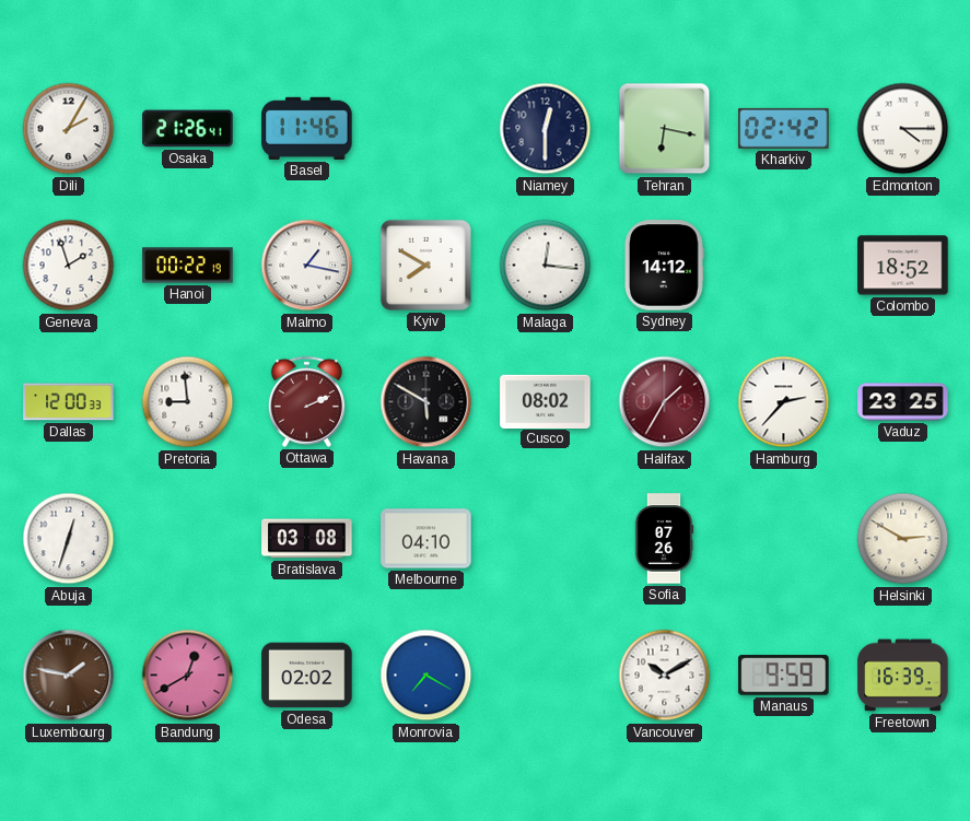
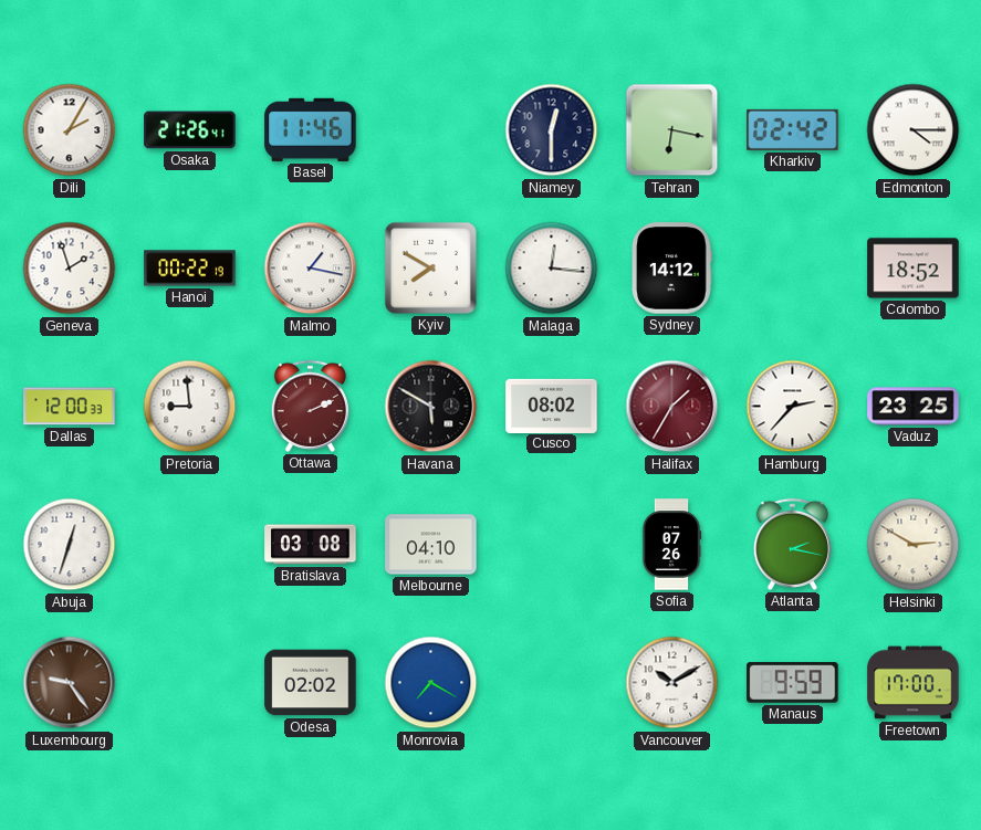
Atlanta: none -> 2:17 (792, 544)
Luxembourg: 1:47 -> 9:24 (70, 683)
Bandung: 12:40 -> none (188, 676)
Freetown: 16:39 -> 17:00 (914, 683)
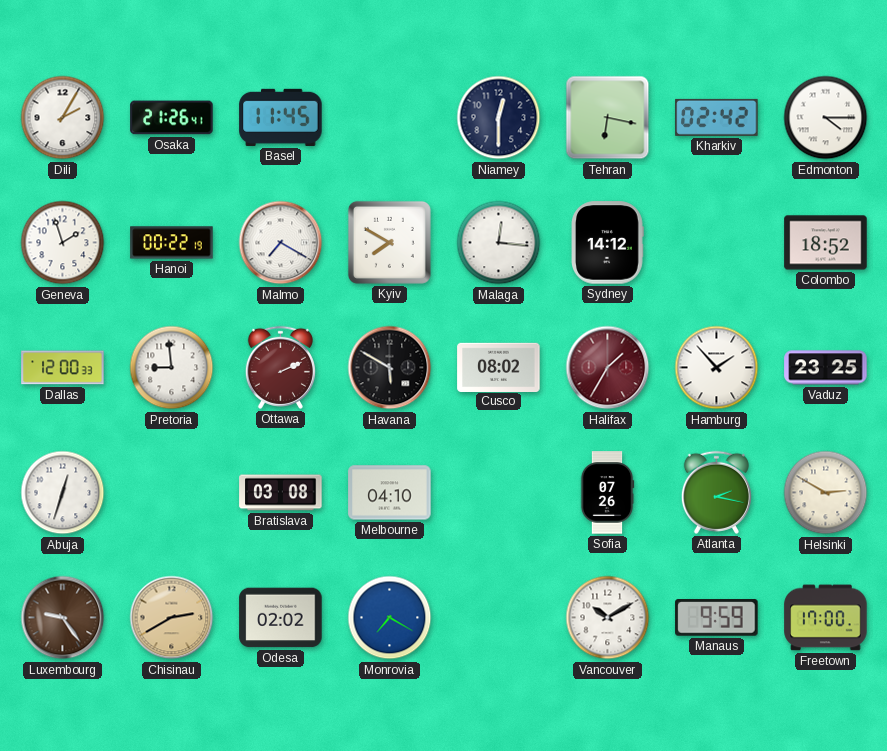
Basel: 11:46 -> 11:45 (281, 117)
Malmo: 1:17 -> 7:20 (281, 243)
Hamburg: 2:37 -> 1:53 (717, 368)
Chisinau: none -> 2:40 (172, 618)
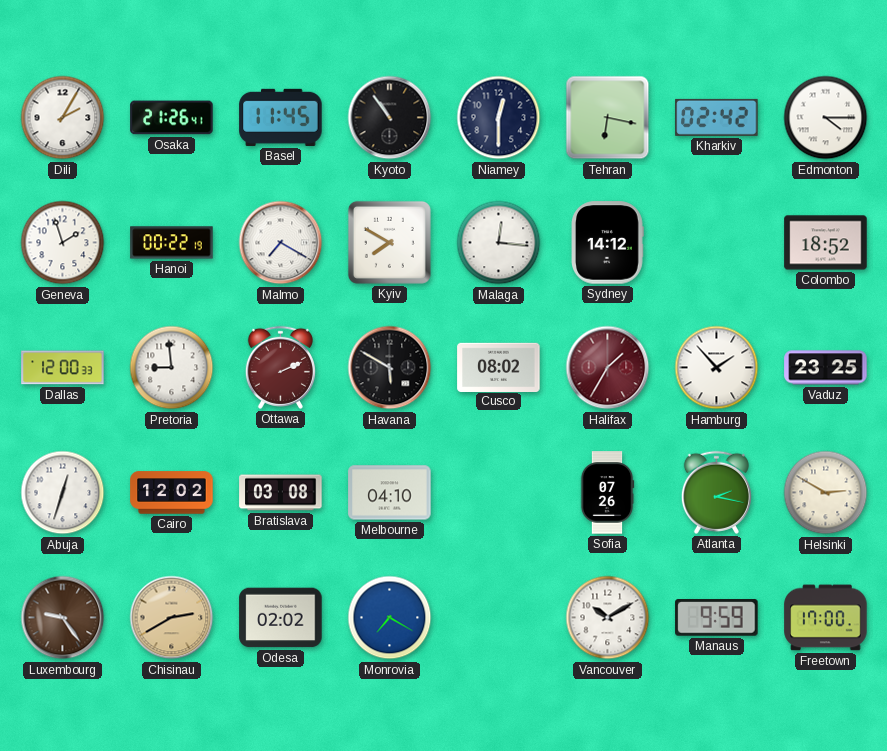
Kyoto: none -> 10:54 (390, 118)
Cairo: none -> 12:02 (172, 493)
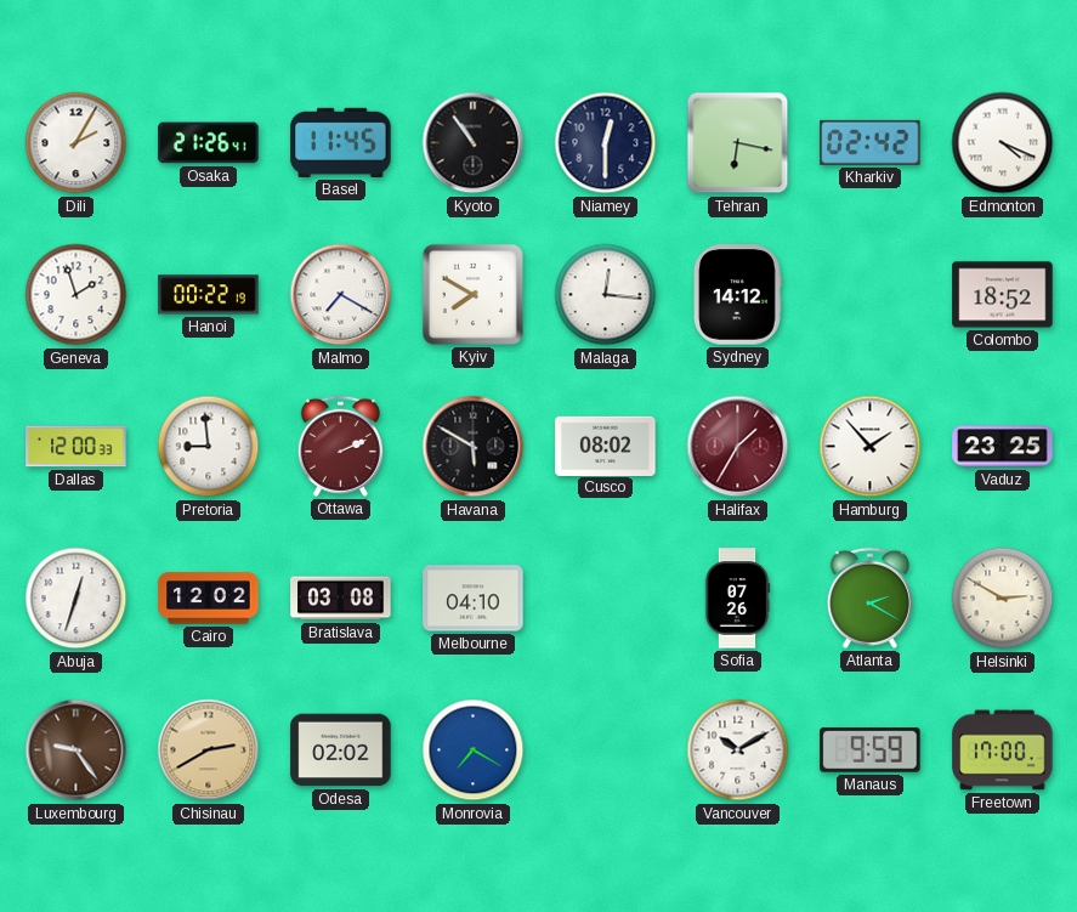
Edmonton: 4:15 -> 4:19 (1003, 143)
Atlanta: 2:17 -> 2:20 (869, 597)
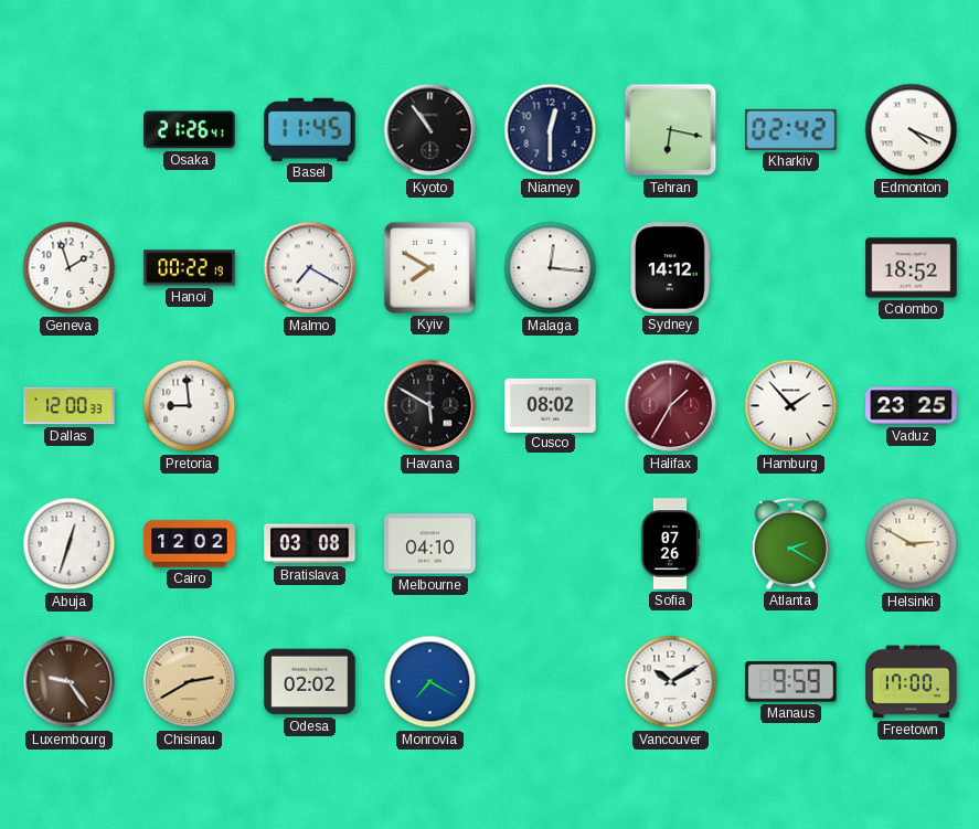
Dili: 2:05 -> none (76, 143)
Ottawa: 2:11 -> none (340, 446)
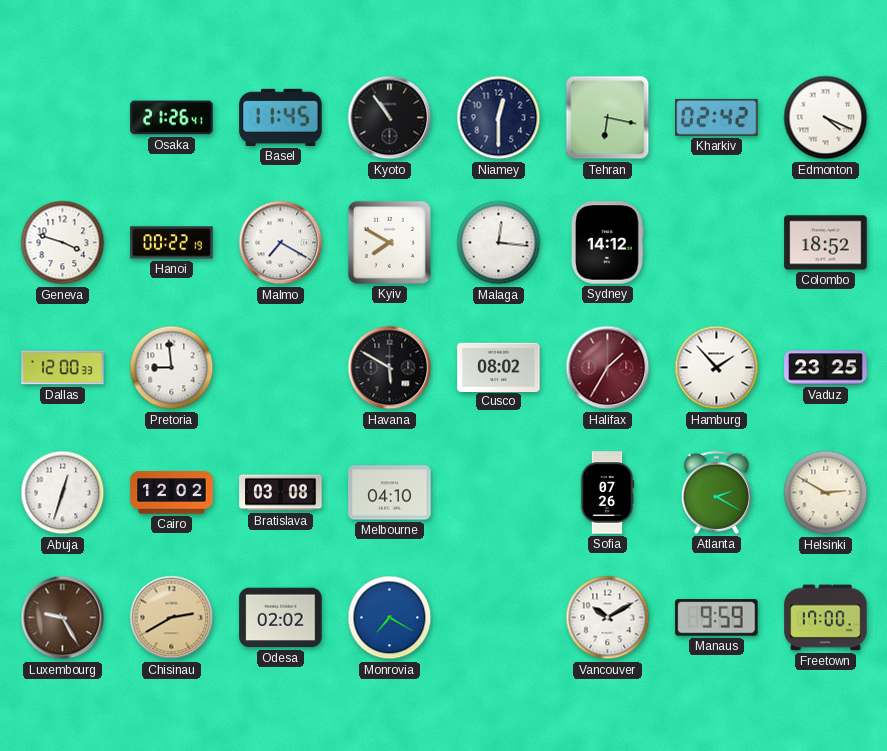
Geneva: 1:57 -> 3:48 (63, 243)
Luxembourg: 9:24 -> 9:25 (63, 618)
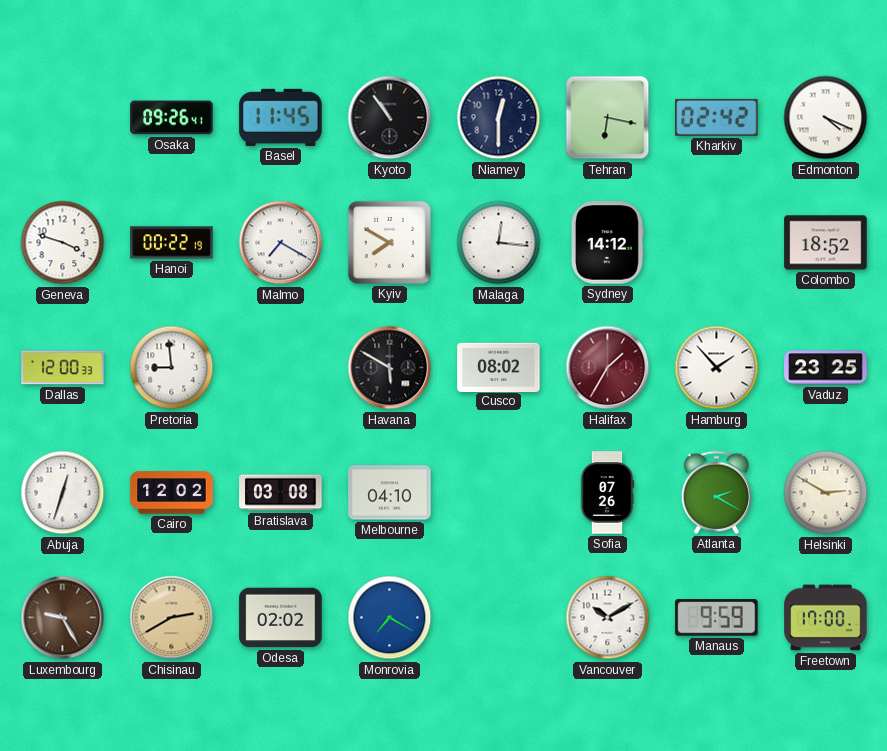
Osaka: 21:26 -> 09:26 (172, 118)
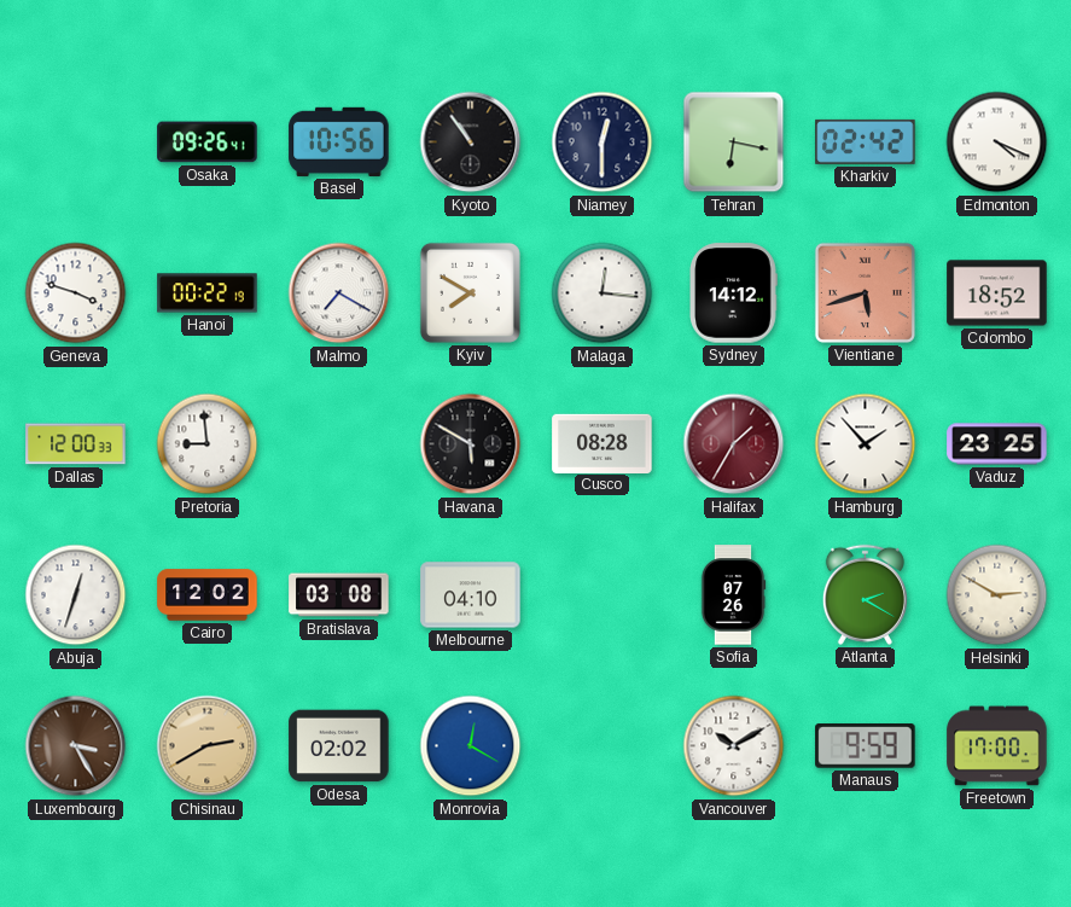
Basel: 11:45 -> 10:56 (339, 141)
Vientiane: none -> 5:42 (865, 292)
Cusco: 08:02 -> 08:28 (603, 443)
Luxembourg: 9:25 -> 3:25 (76, 746)
Monrovia: 7:20 -> 12:20 (471, 746)
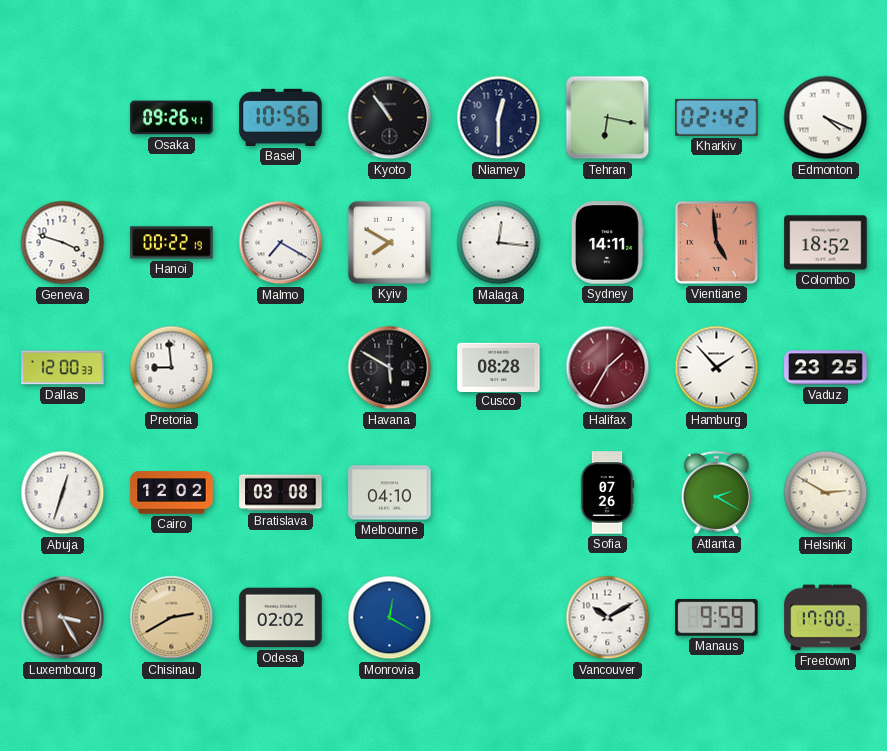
Sydney: 14:12 -> 14:11 (608, 243)
Vientiane: 5:42 -> 4:59 (716, 242)
